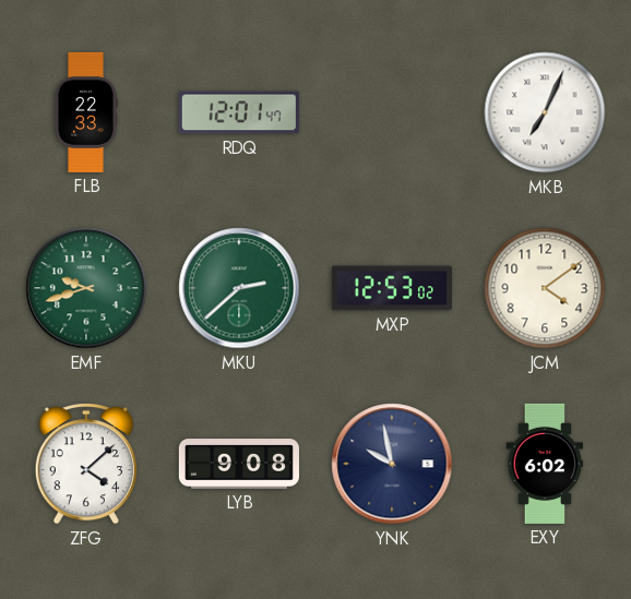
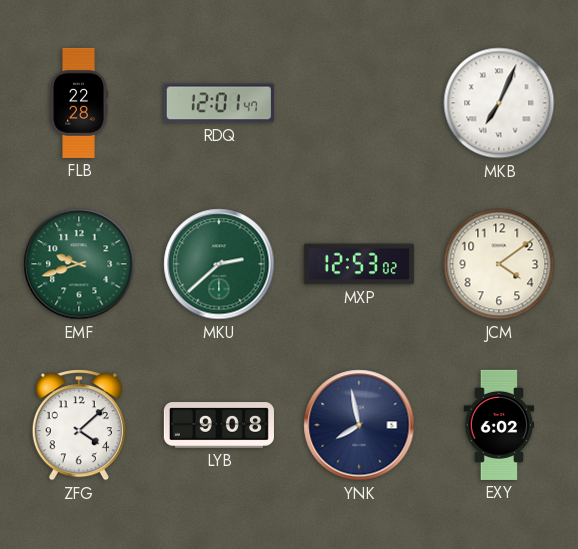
FLB: 22:33 -> 22:28 (79, 103)
YNK: 9:58 -> 7:58 (359, 425)
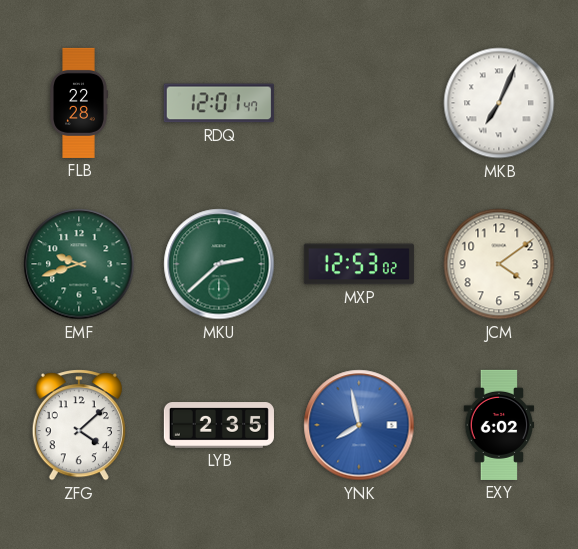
LYB: 9:08 -> 2:35 (219, 425)
YNK dial: navy -> blue (359, 425)
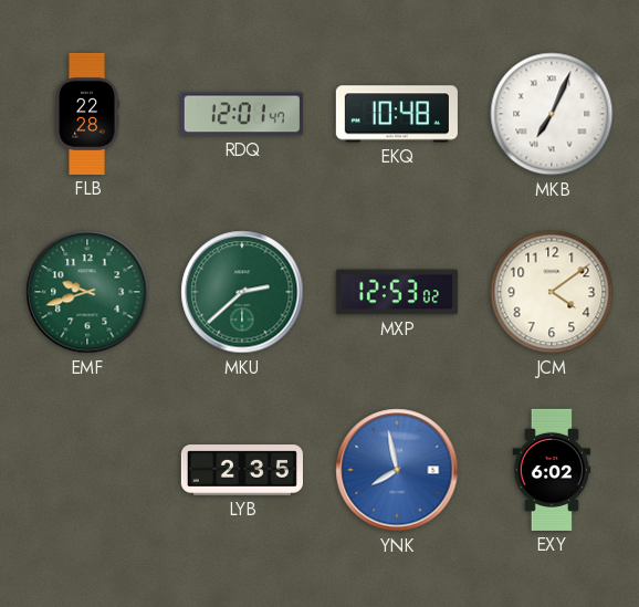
EKQ: none -> 10:48 (397, 114)
ZFG: 4:08 -> none (79, 425)
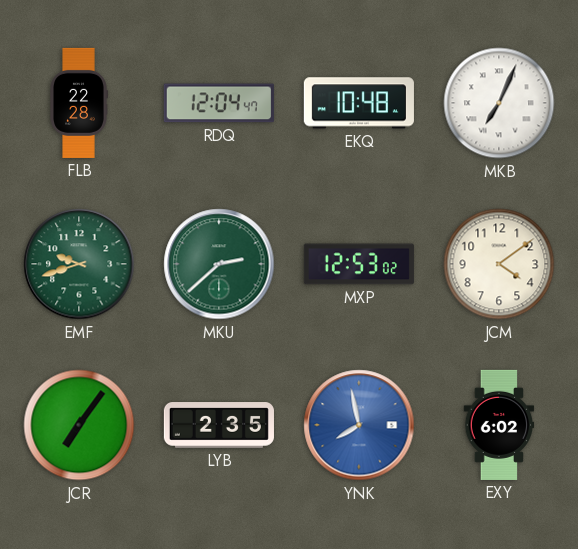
RDQ: 12:01 -> 12:04 (219, 103)
JCR: none -> 7:06 (79, 425)
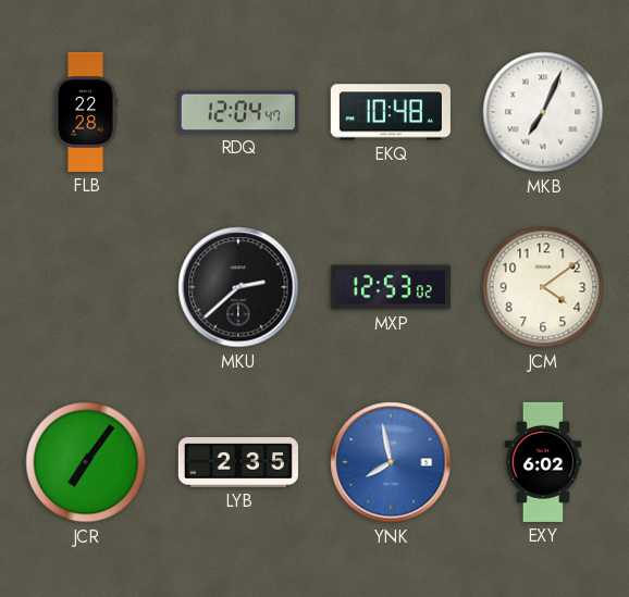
EMF: 9:42 -> none (79, 264)
MKU dial: green -> black (238, 287)
